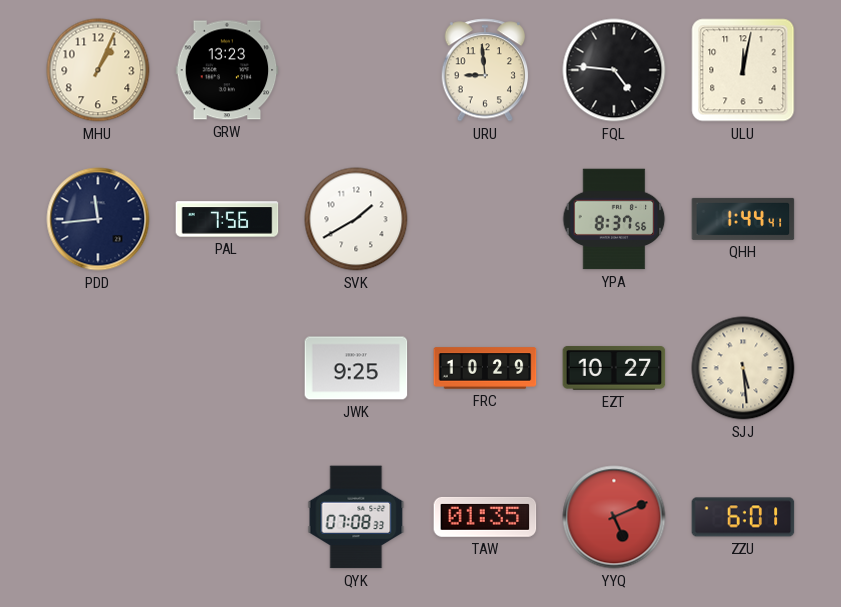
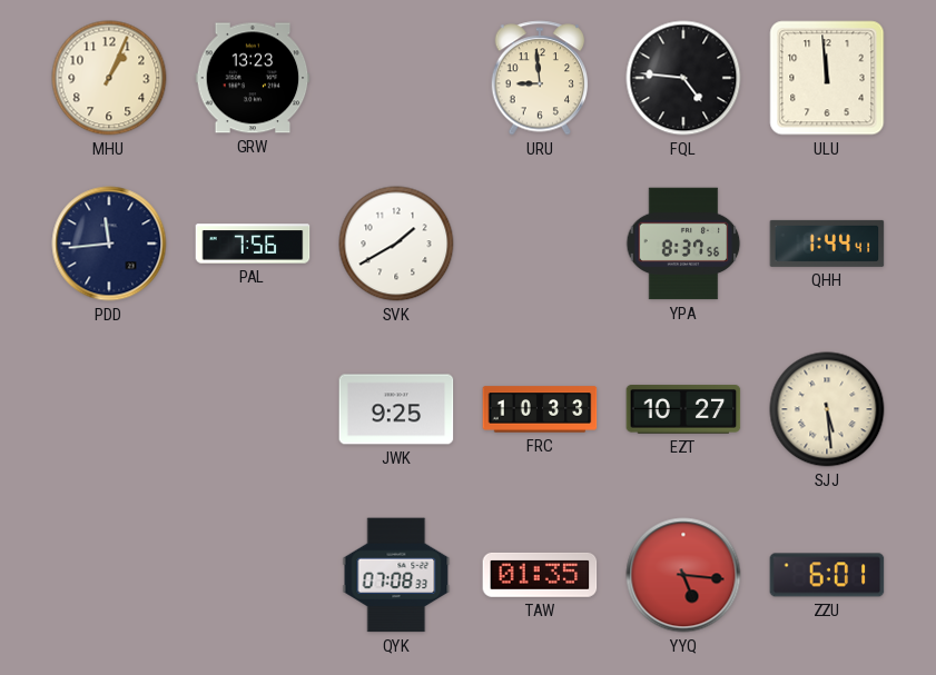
ULU: 12:02 -> 11:59 (827, 78)
FRC: 10:29 -> 10:33 (540, 409)
YYQ: 5:11 -> 5:16 (683, 575)
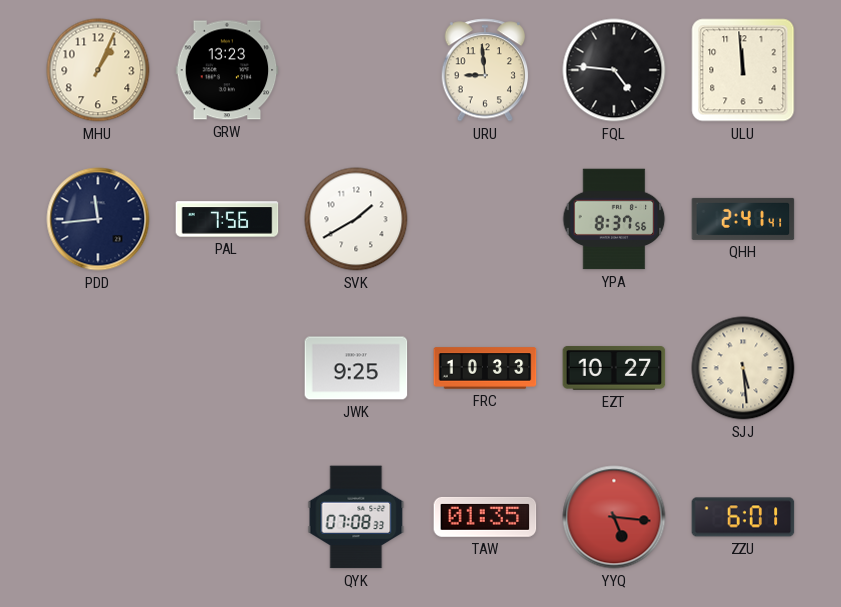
QHH: 1:44 -> 2:41 (743, 219)
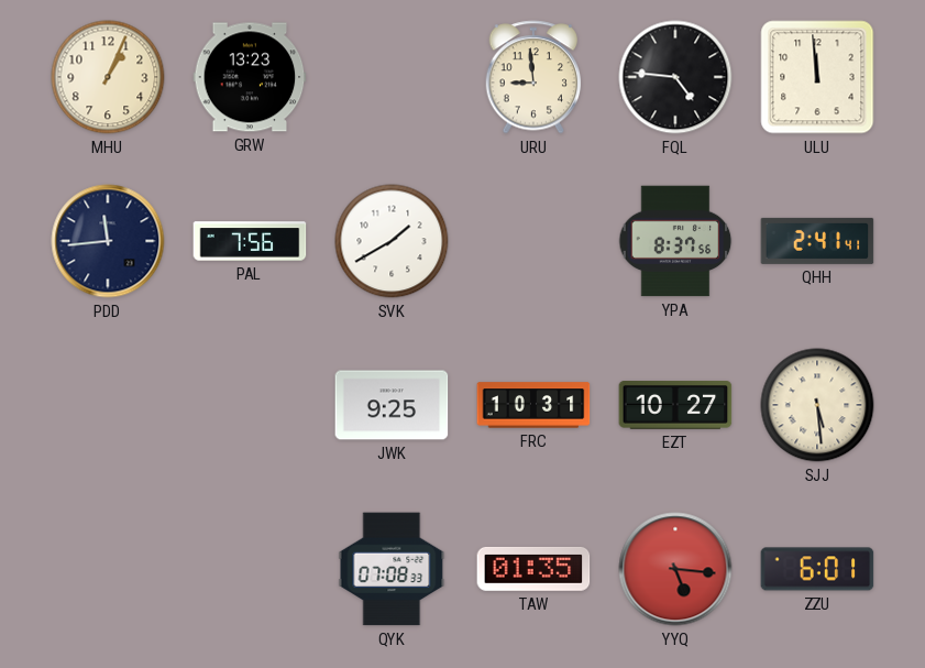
FRC: 10:33 -> 10:31 (533, 405)
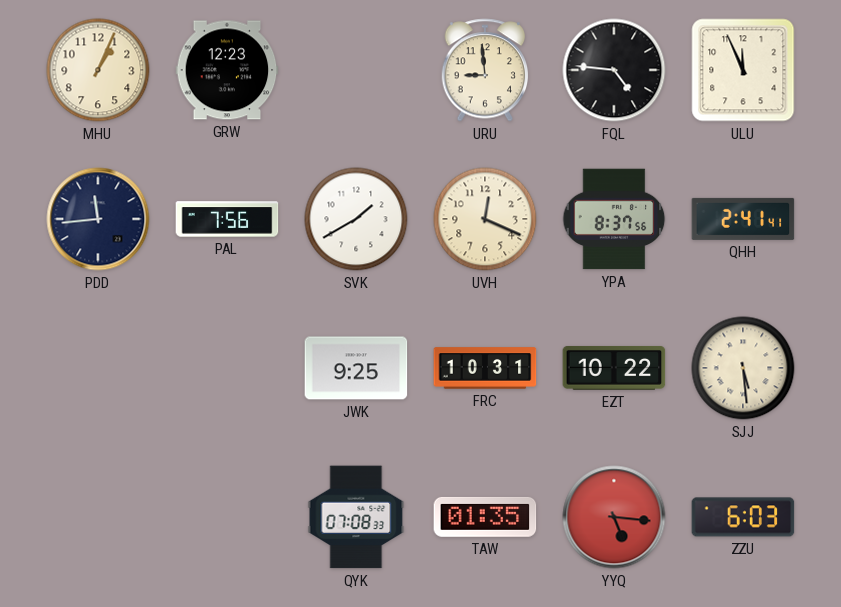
GRW: 13:23 -> 12:23 (227, 70)
ULU: 11:59 -> 11:56 (743, 70)
UVH: none -> 12:19 (485, 219)
EZT: 10:27 -> 10:22 (614, 368)
ZZU: 6:01 -> 6:03 (743, 517)
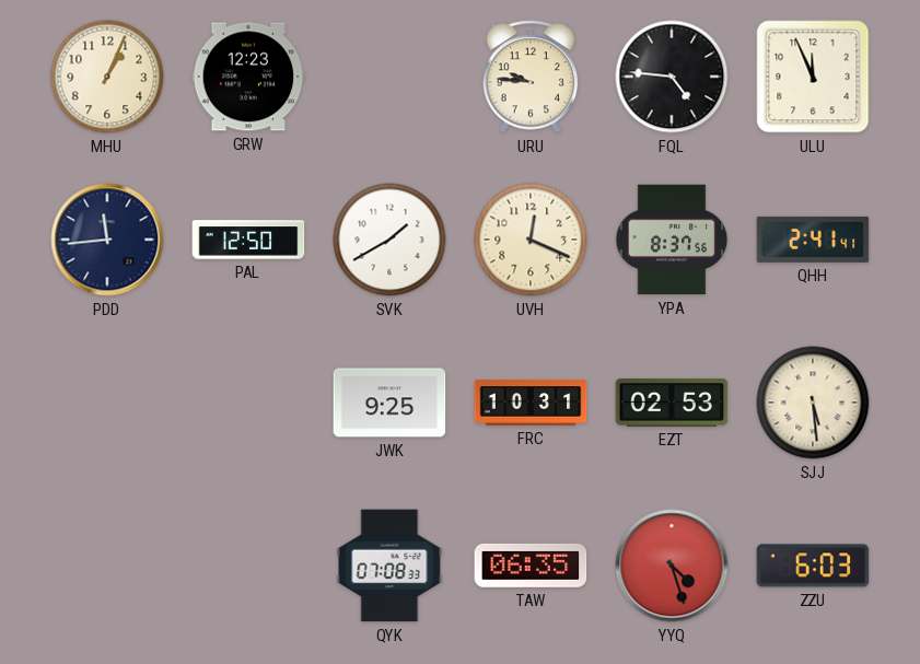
URU: 8:59 -> 9:46 (531, 77)
PAL: 7:56 -> 12:50 (248, 240)
EZT: 10:22 -> 02:53 (672, 403)
TAW: 01:35 -> 06:35 (531, 566)
YYQ: 5:16 -> 4:27 (672, 566)
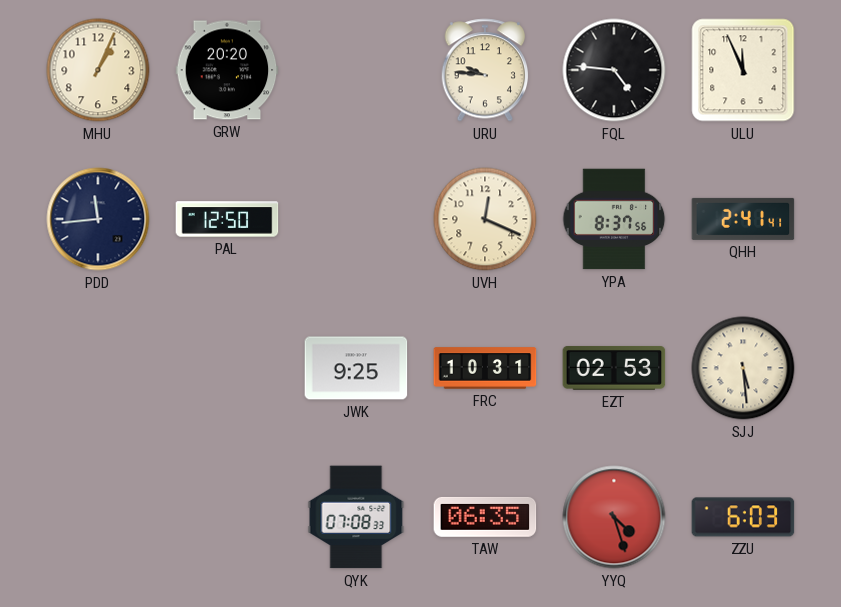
GRW: 12:23 -> 20:20 (227, 70)
SVK: 1:40 -> none (389, 240)
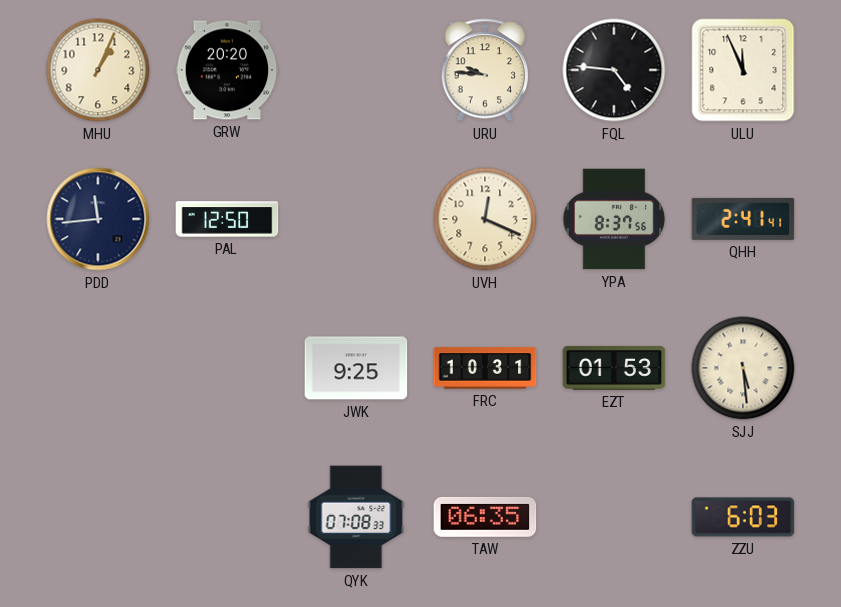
EZT: 02:53 -> 01:53 (614, 368)
YYQ: 4:27 -> none (614, 517)
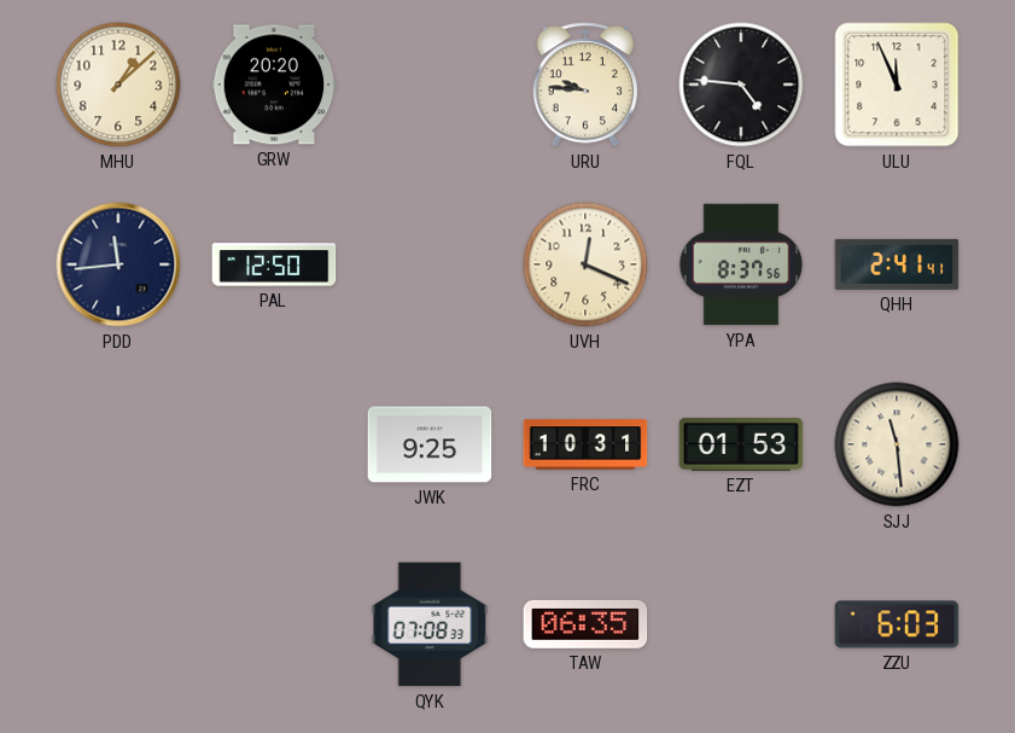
MHU: 1:04 -> 1:08 (118, 85)
SJJ: 5:29 -> 11:29 (897, 444)
